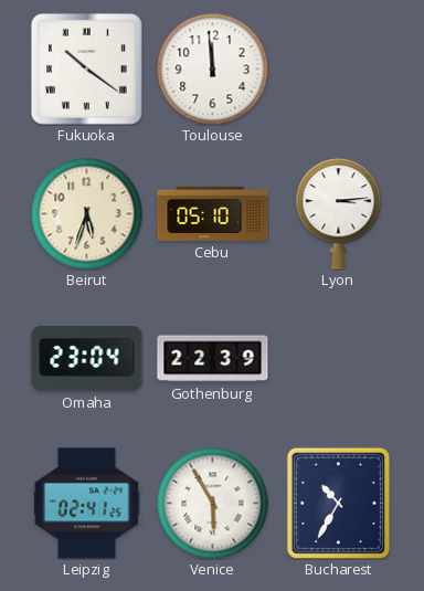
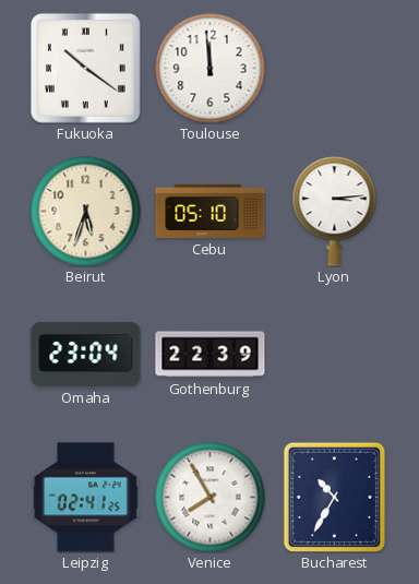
Venice: 5:55 -> 7:55 (211, 498)
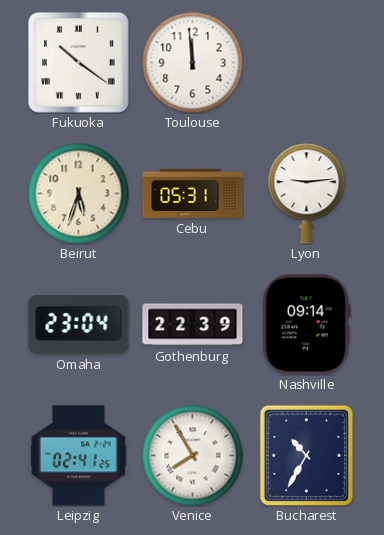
Cebu: 05:10 -> 05:31 (193, 193)
Lyon: 3:14 -> 9:14 (307, 194)
Nashville: none -> 09:14 (306, 325)
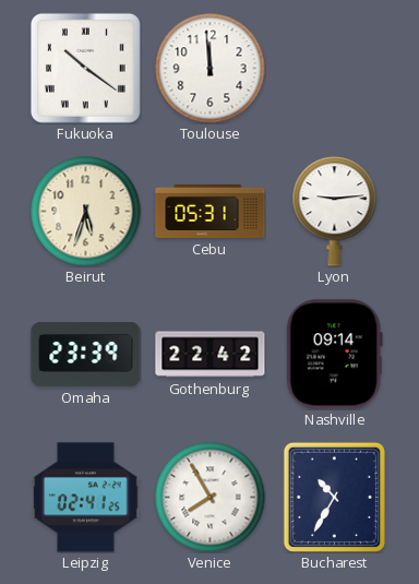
Omaha: 23:04 -> 23:39 (86, 354)
Gothenburg: 22:39 -> 22:42 (211, 355)
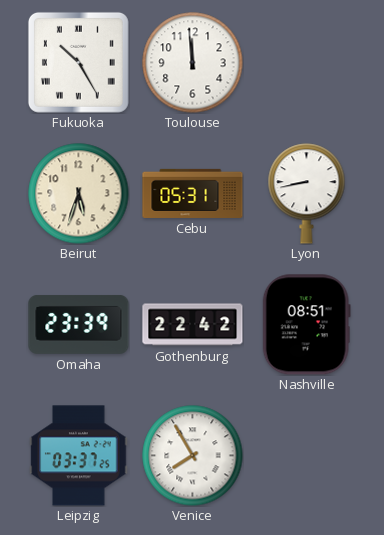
Fukuoka: 10:21 -> 10:25 (78, 62)
Lyon: 9:14 -> 8:43 (307, 194)
Nashville: 09:14 -> 08:51 (306, 325)
Leipzig: 02:41 -> 03:37 (79, 456)
Bucharest: 10:35 -> none (334, 497)
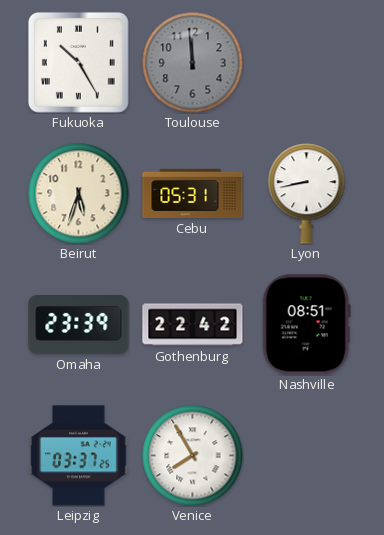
Toulouse dial: white -> grey (193, 63)
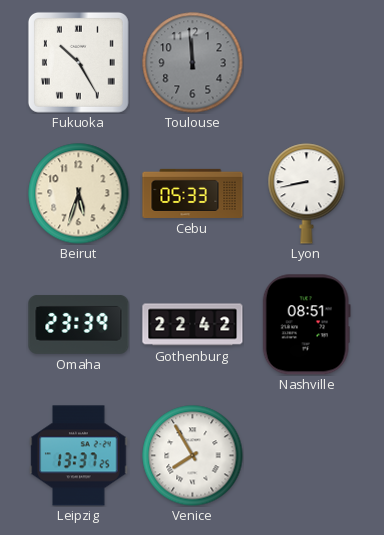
Cebu: 05:31 -> 05:33 (193, 193)
Leipzig: 03:37 -> 13:37 (79, 456)
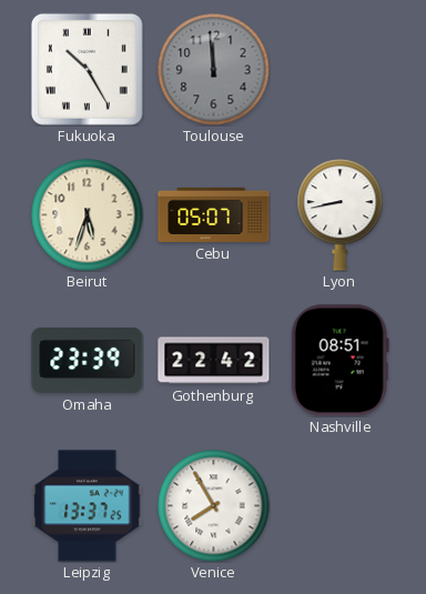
Cebu: 05:33 -> 05:07 (214, 214)
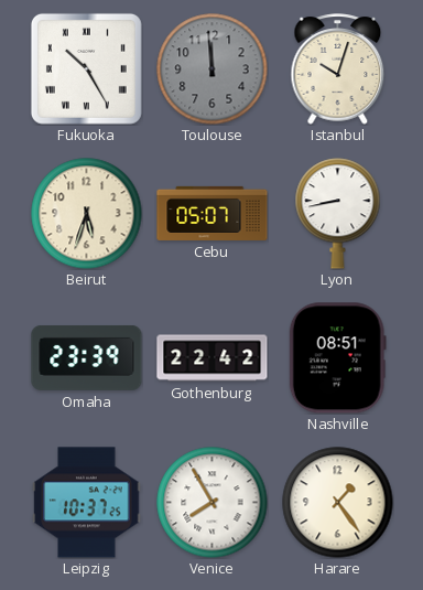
Istanbul: none -> 10:03 (338, 69)
Leipzig: 13:37 -> 10:37 (87, 503)
Harare: none -> 1:24 (338, 503)
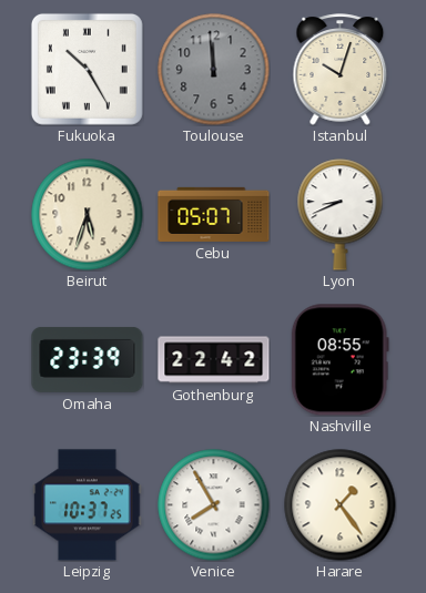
Lyon: 8:43 -> 8:41 (341, 215)
Nashville: 08:51 -> 08:55 (339, 360)
